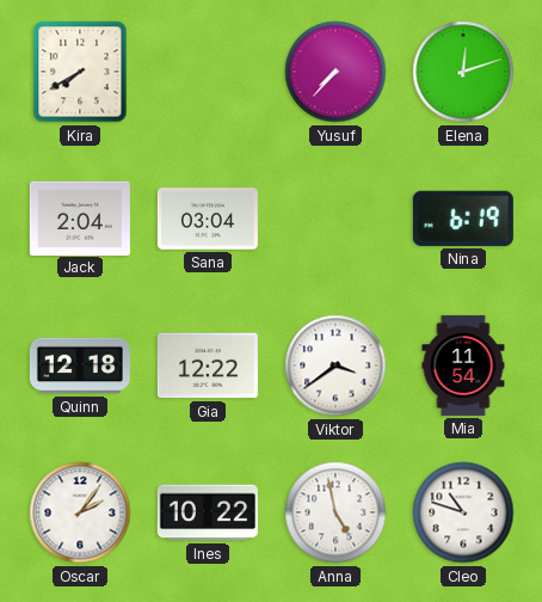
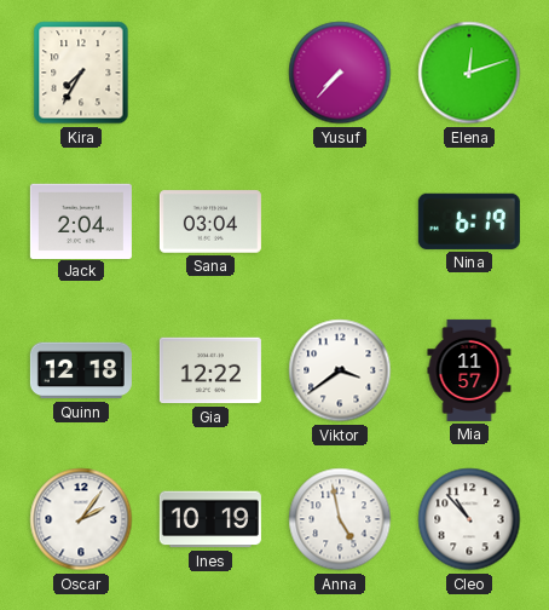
Kira: 7:40 -> 7:35 (81, 73)
Mia: 11:54 -> 11:57 (469, 370)
Ines: 10:22 -> 10:19 (210, 519)
Cleo: 10:48 -> 10:53 (469, 519)
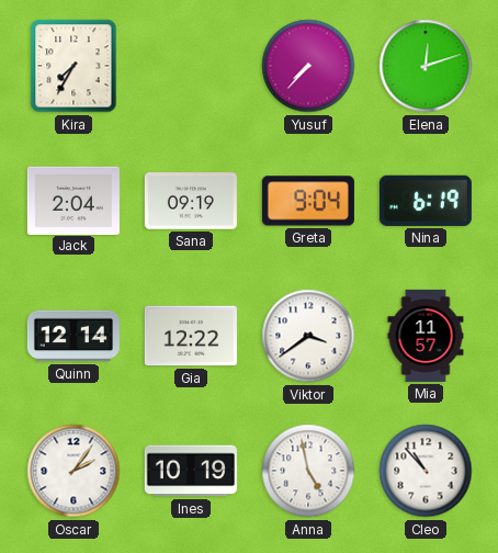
Sana: 03:04 -> 09:19 (191, 201)
Greta: none -> 9:04 (308, 201)
Quinn: 12:18 -> 12:14 (73, 336)
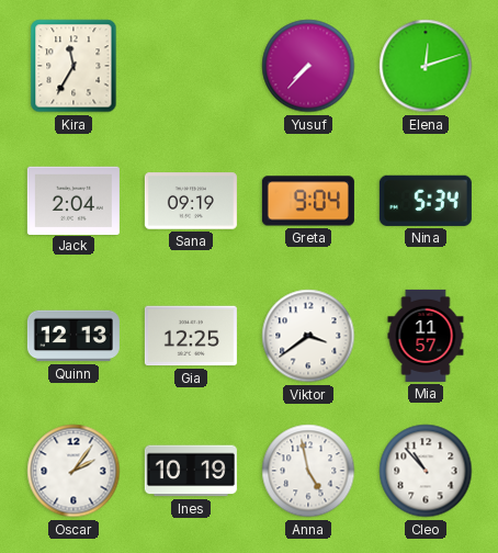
Kira: 7:35 -> 11:35 (73, 66)
Nina: 6:19 -> 5:34 (426, 201)
Quinn: 12:14 -> 12:13 (73, 336)
Gia: 12:22 -> 12:25 (191, 336)
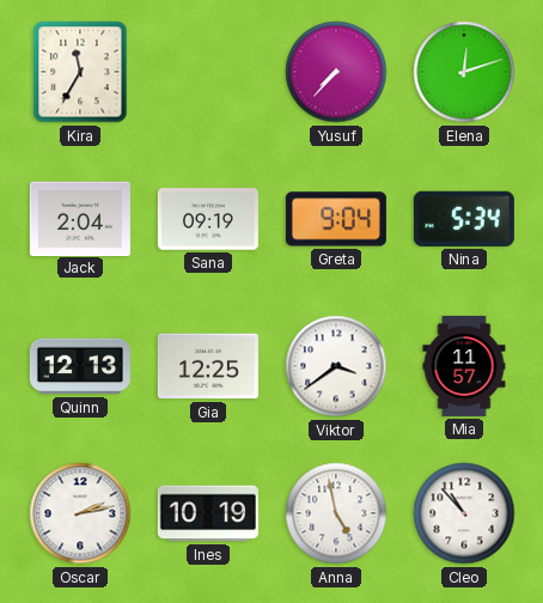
Oscar: 2:06 -> 2:13 (80, 513)
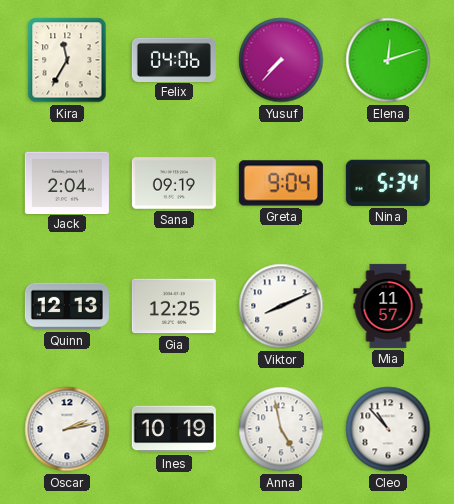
Felix: none -> 04:06 (174, 59)
Viktor: 3:39 -> 8:11 (281, 306)
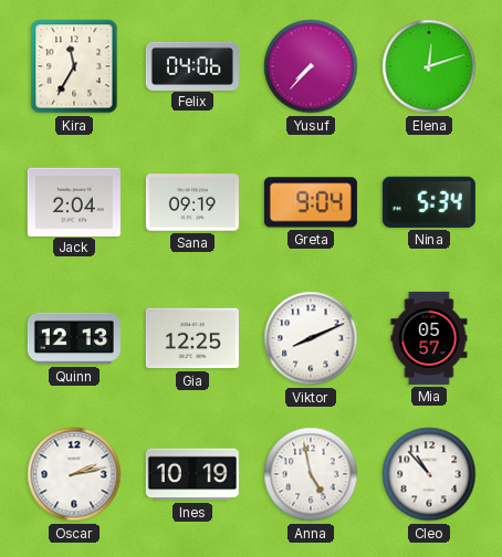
Mia: 11:57 -> 05:57 (429, 338)
